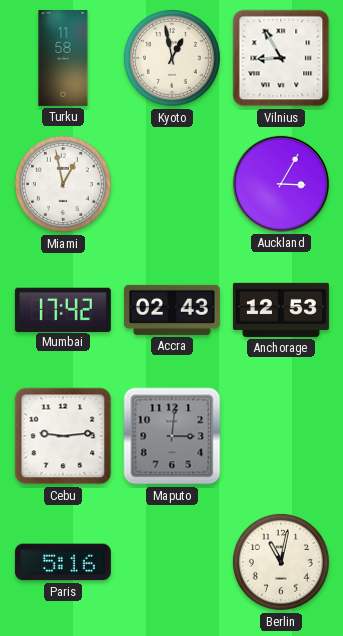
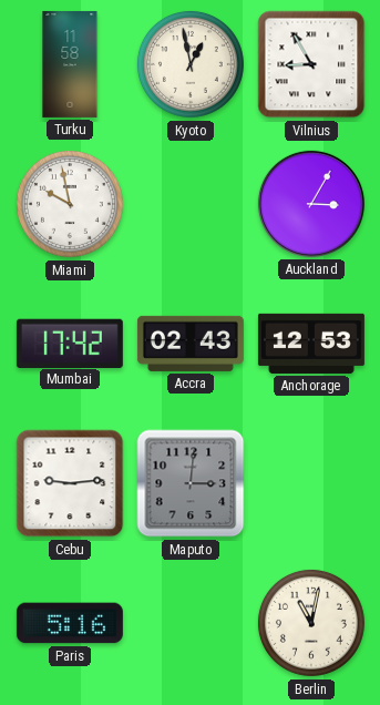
Miami: 12:58 -> 9:58 (70, 204)
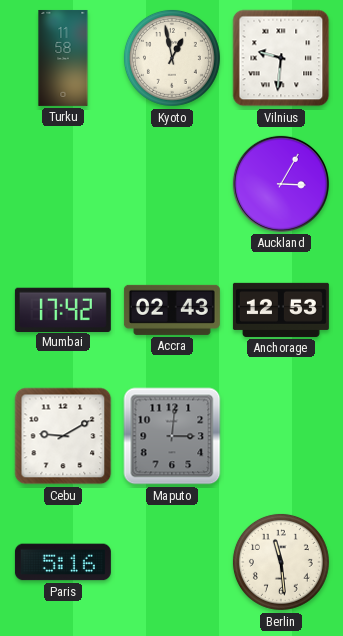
Vilnius: 8:55 -> 9:31 (281, 58)
Miami: 9:58 -> none (70, 204)
Cebu: 9:14 -> 9:10 (63, 436)
Berlin: 11:02 -> 11:29 (281, 562)
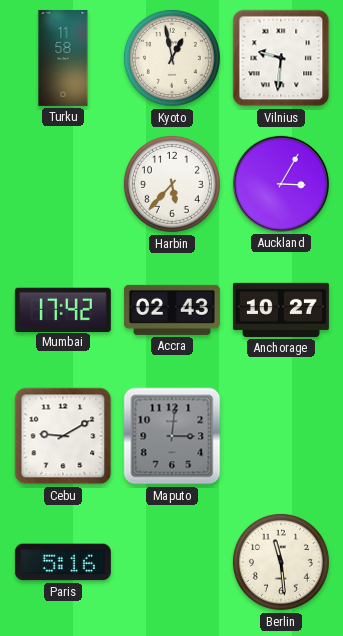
Harbin: none -> 5:37 (172, 184)
Anchorage: 12:53 -> 10:27 (281, 310)
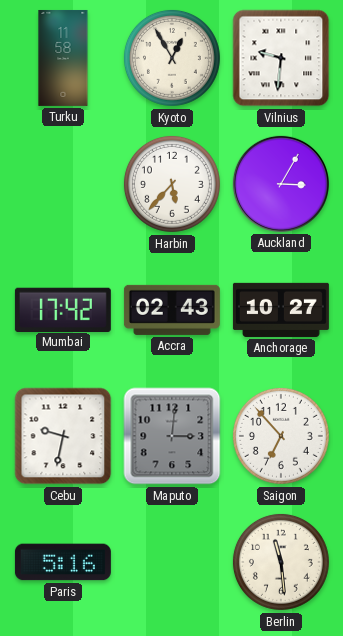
Kyoto: 12:58 -> 12:55 (172, 58)
Cebu: 9:10 -> 9:32 (63, 436)
Saigon: none -> 6:53 (281, 436)
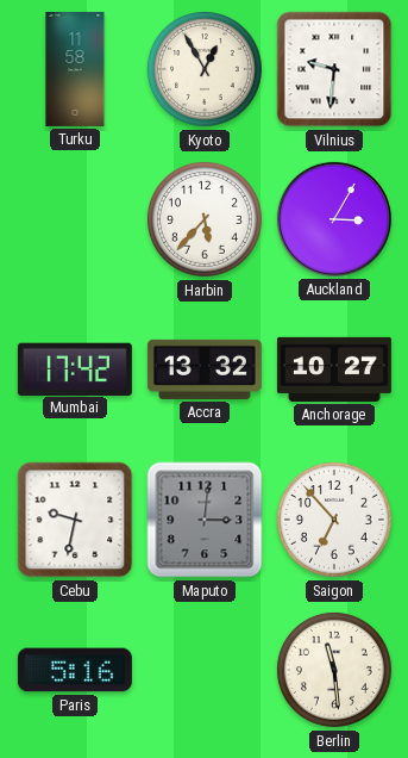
Accra: 02:43 -> 13:32 (205, 369)
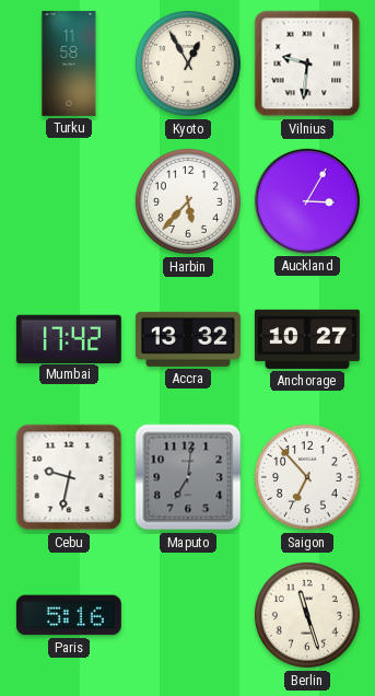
Maputo: 3:01 -> 7:01 (188, 477)
Berlin: 11:29 -> 11:27 (307, 615)
